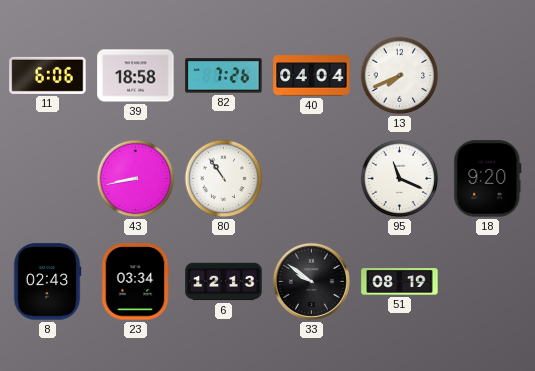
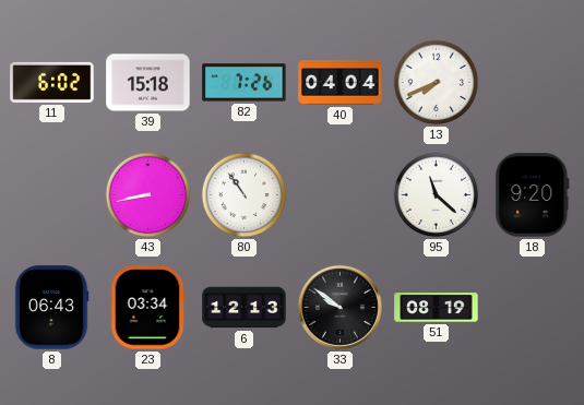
11: 6:06 -> 6:02 (52, 82)
39: 18:58 -> 15:18 (148, 83)
95: 11:19 -> 11:22 (437, 195)
8: 02:43 -> 06:43 (51, 308)
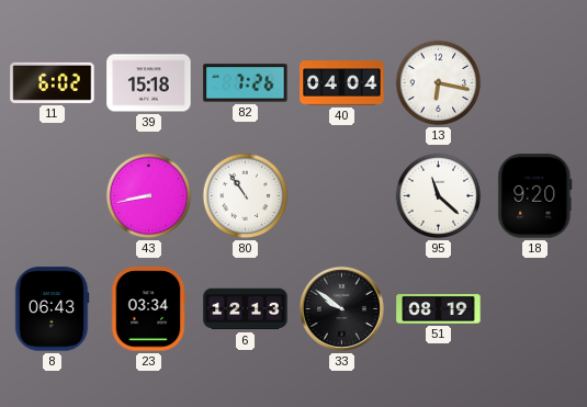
13: 7:41 -> 6:17 (439, 83)
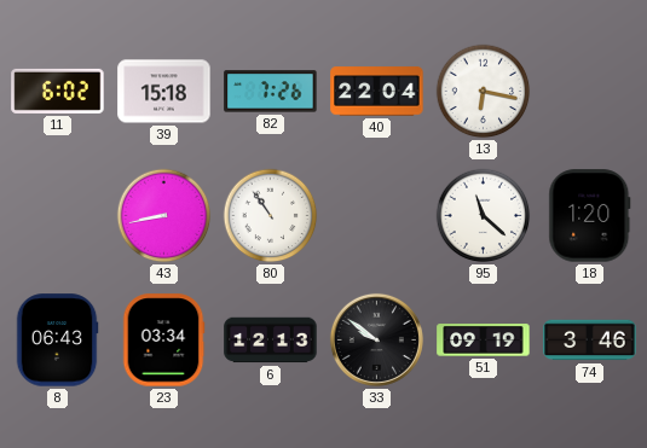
40: 04:04 -> 22:04 (377, 92)
18: 9:20 -> 1:20 (590, 216)
51: 08:19 -> 09:19 (484, 341)
74: none -> 3:46 (590, 341)
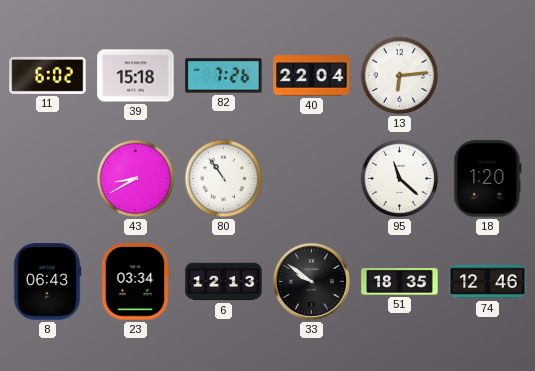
13: 6:17 -> 6:14 (400, 76)
43: 8:43 -> 8:40 (136, 179)
51: 09:19 -> 18:35 (400, 282)
74: 3:46 -> 12:46 (488, 282)
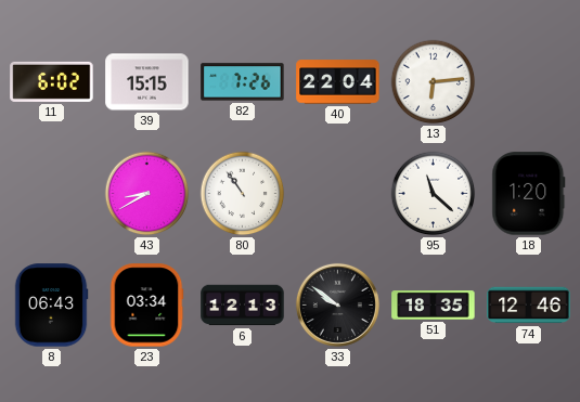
39: 15:18 -> 15:15 (147, 82)
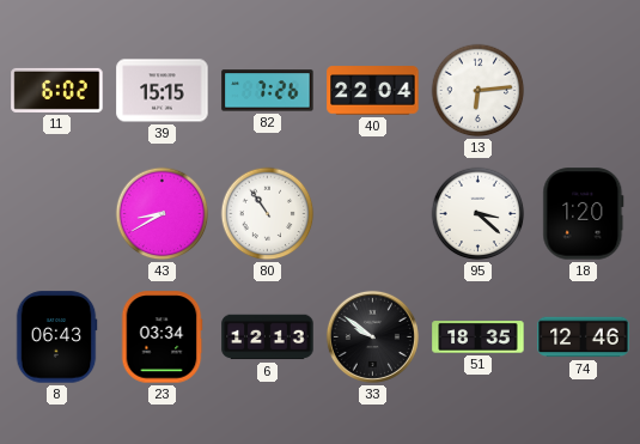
95: 11:22 -> 3:22 (479, 214)
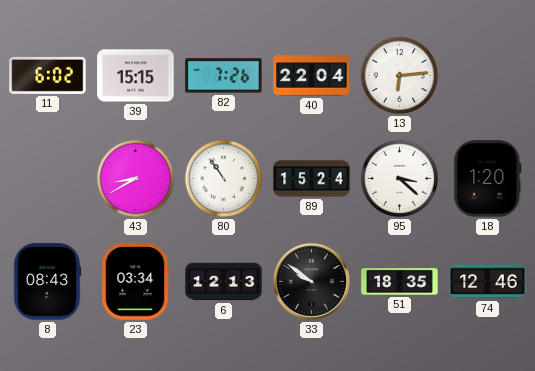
89: none -> 15:24 (312, 179)
8: 06:43 -> 08:43 (47, 282)
